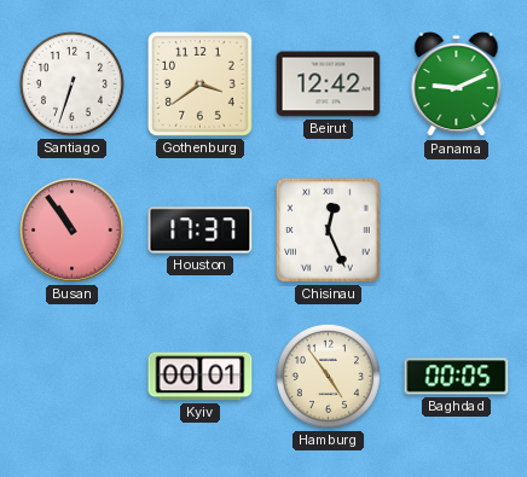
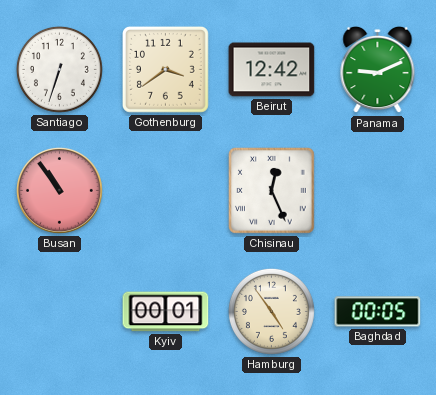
Houston: 17:37 -> none (201, 231)
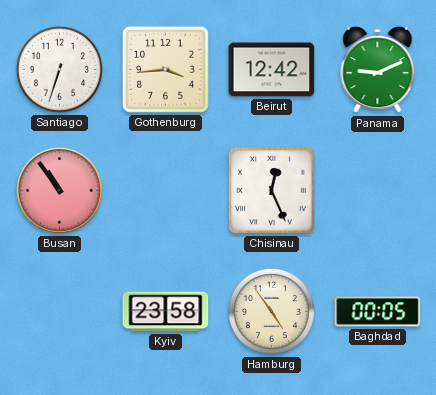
Gothenburg: 3:39 -> 3:44 (165, 69)
Kyiv: 00:01 -> 23:58 (166, 312)
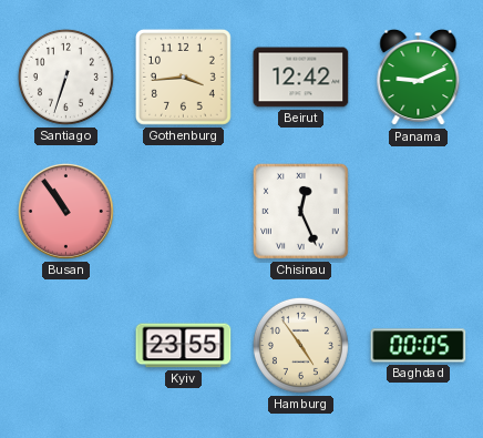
Kyiv: 23:58 -> 23:55 (184, 346)
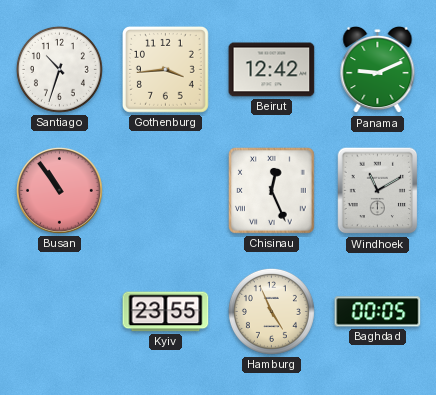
Santiago: 6:33 -> 10:33 (59, 69)
Windhoek: none -> 11:10 (378, 191)
Hamburg: 4:54 -> 4:56 (271, 311)
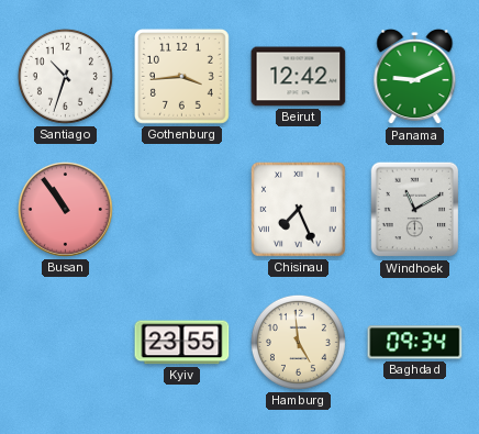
Chisinau: 12:26 -> 7:26 (298, 209)
Hamburg: 4:56 -> 4:59 (298, 342)
Baghdad: 00:05 -> 09:34 (415, 343)
